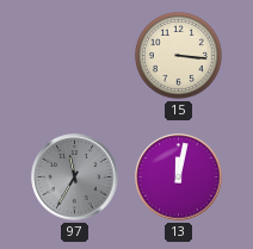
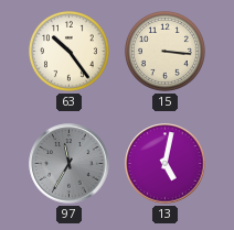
63: none -> 10:24 (68, 51)
13: 12:02 -> 5:02 (166, 164)
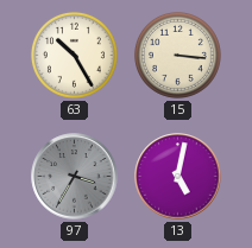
63: 10:24 -> 10:25 (74, 55)
97: 11:35 -> 3:35 (75, 177)
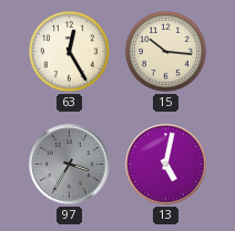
63: 10:25 -> 12:25 (69, 51)
15: 3:16 -> 10:16 (165, 51)
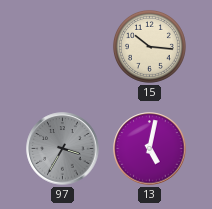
63: 12:25 -> none (69, 51)
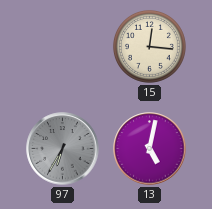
15: 10:16 -> 12:16 (149, 46)
97: 3:35 -> 6:35 (63, 149)
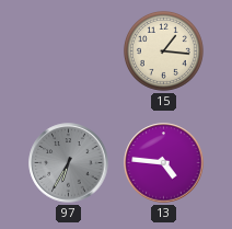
15: 12:16 -> 1:16 (163, 50)
13: 5:02 -> 4:46 (164, 163)
